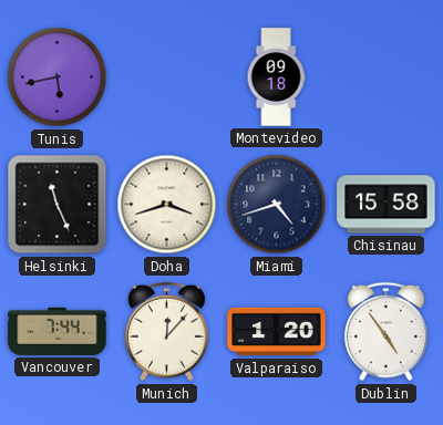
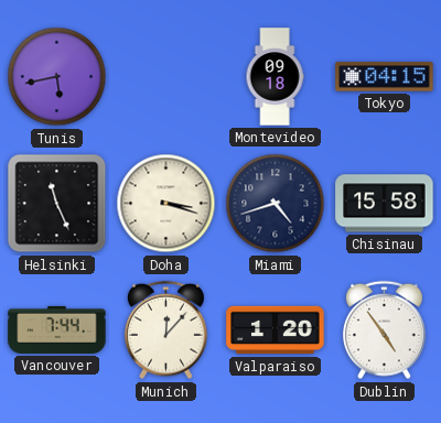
Tokyo: none -> 04:15 (385, 77)
Doha: 3:42 -> 3:18 (166, 204)
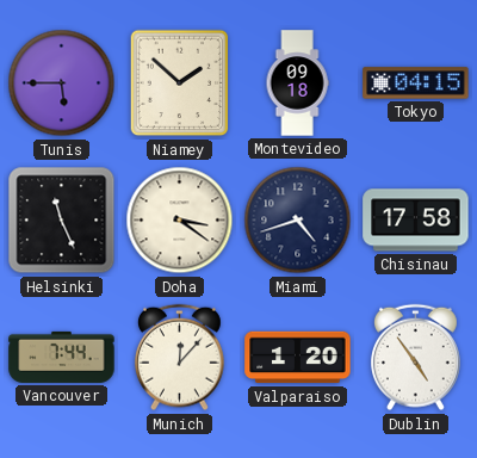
Tunis: 5:43 -> 5:45 (62, 83)
Niamey: none -> 1:52 (180, 83)
Doha: 3:18 -> 3:21 (180, 221)
Chisinau: 15:58 -> 17:58 (416, 221)
